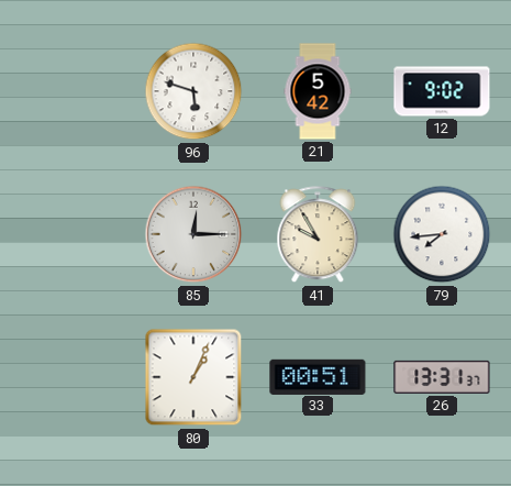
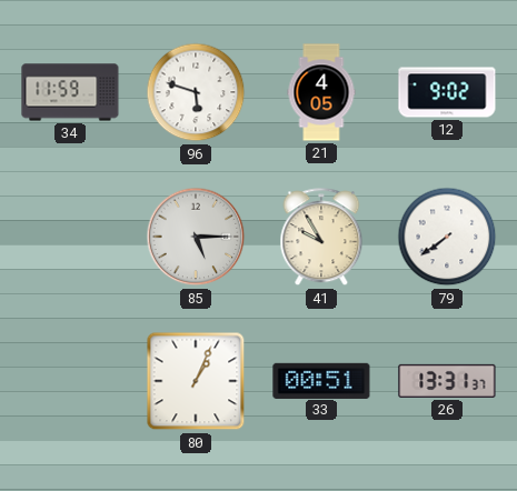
34: none -> 11:59 (70, 92)
21: 5:42 -> 4:05 (321, 92)
85: 12:15 -> 5:15 (196, 237)
79: 7:44 -> 7:39 (447, 237)
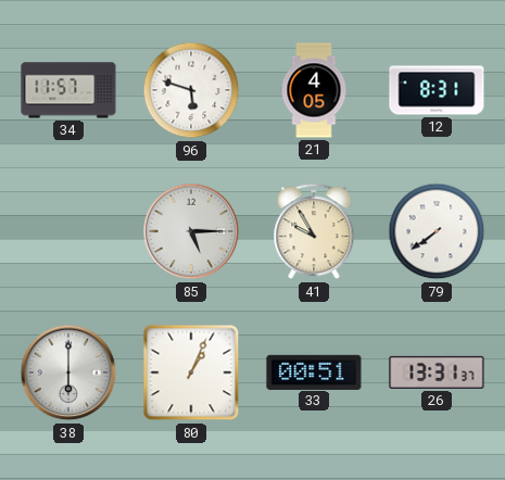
34: 11:59 -> 11:57 (68, 90)
12: 9:02 -> 8:31 (437, 90)
38: none -> 6:00 (68, 372)
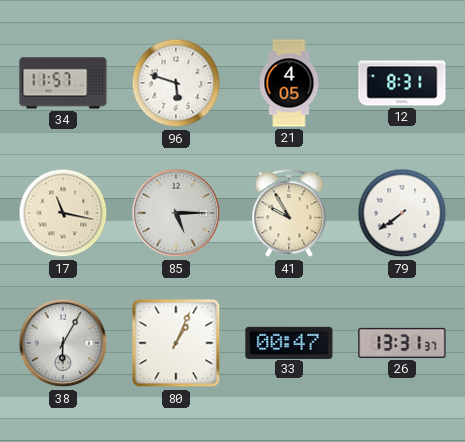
17: none -> 11:17 (63, 213)
38: 6:00 -> 6:05 (63, 343)
33: 00:51 -> 00:47 (289, 342)
